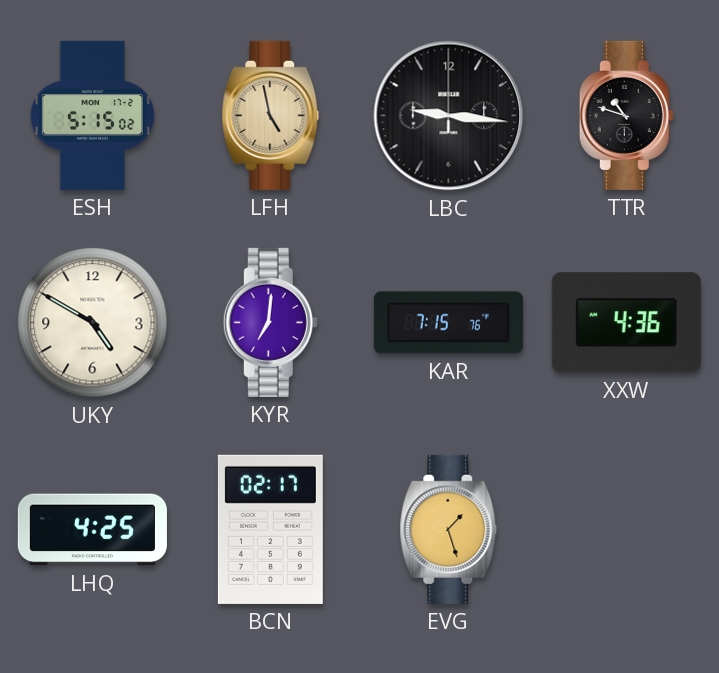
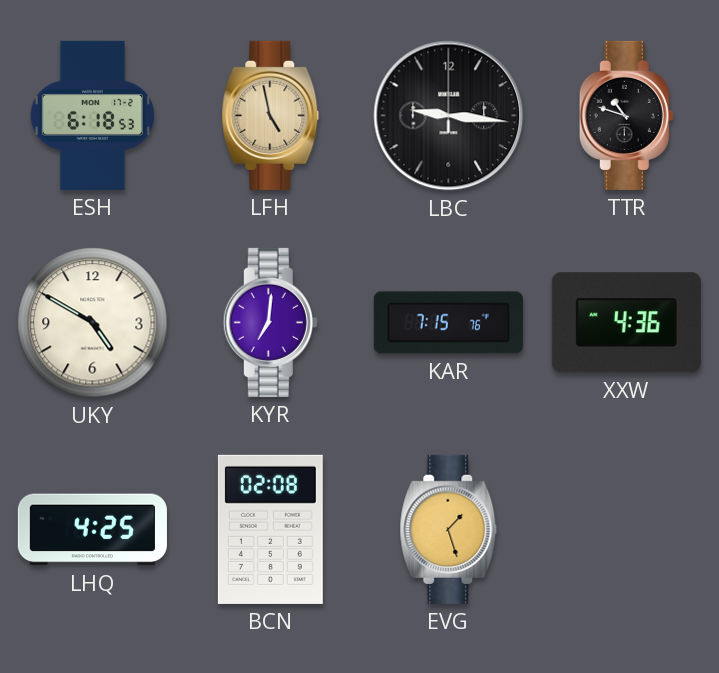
ESH: 5:15 -> 6:18 (92, 115)
BCN: 02:17 -> 02:08 (270, 529)
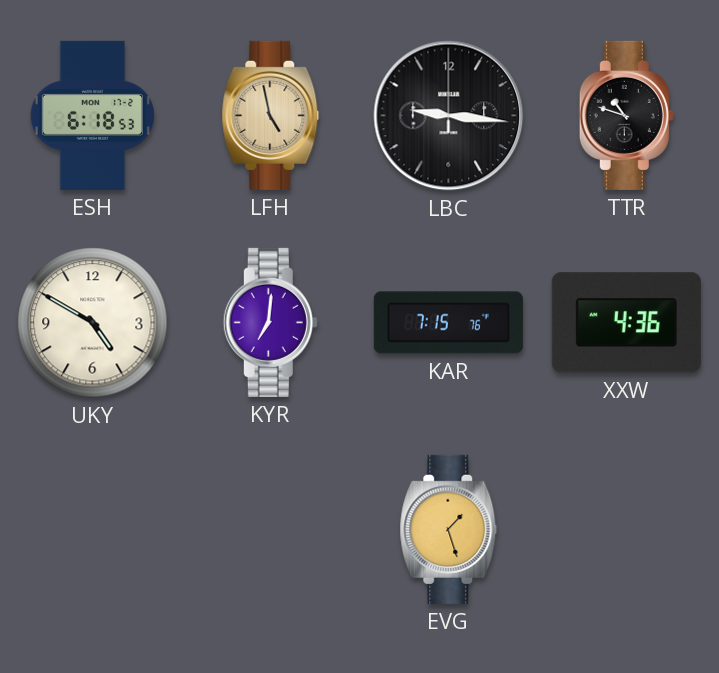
LHQ: 4:25 -> none (92, 530)
BCN: 02:08 -> none (270, 529)
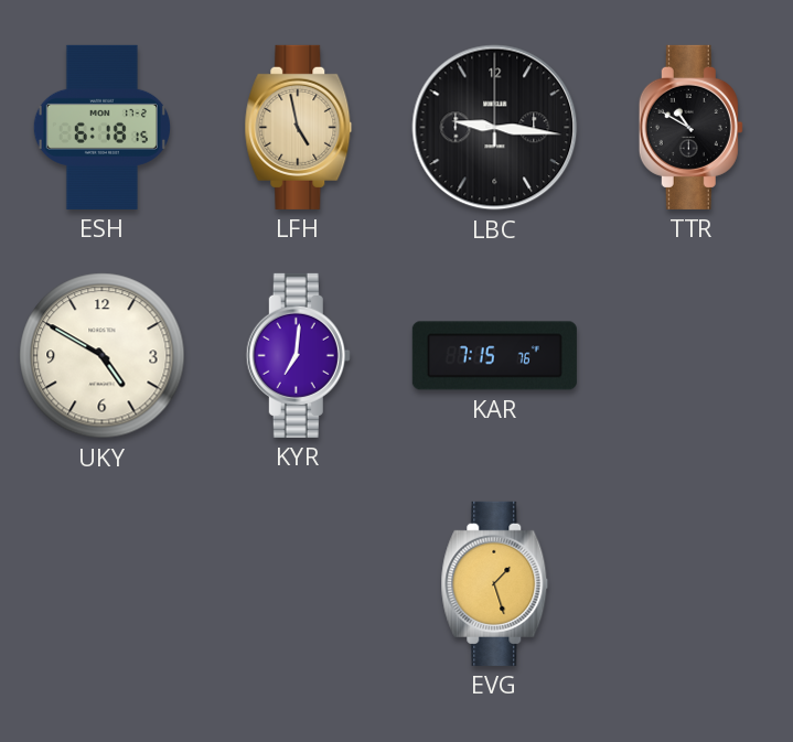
ESH: 6:18:53 -> 6:18:15 (101, 127)
TTR: 10:48 -> 10:50 (690, 127)
XXW: 4:36 -> none (626, 323)
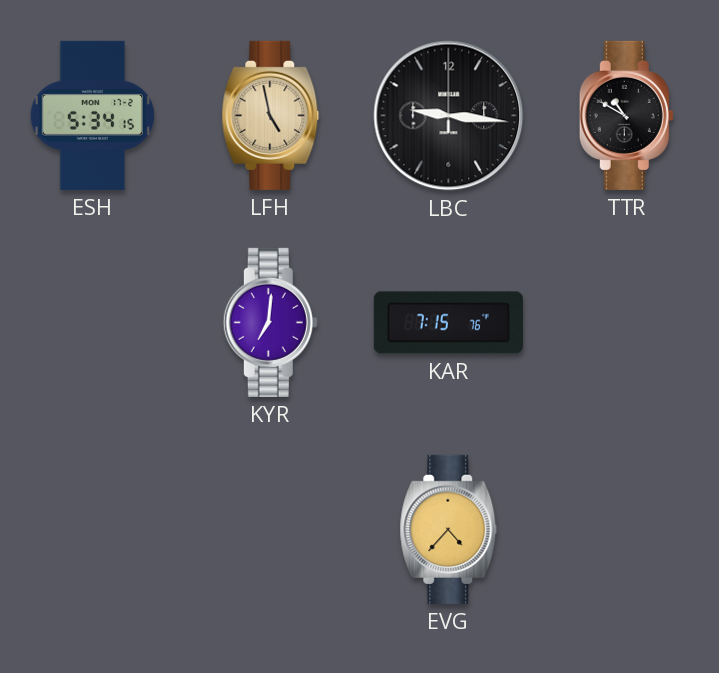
ESH: 6:18 -> 5:34 (92, 115)
UKY: 4:50 -> none (103, 356)
EVG: 1:27 -> 4:37 (449, 529)
